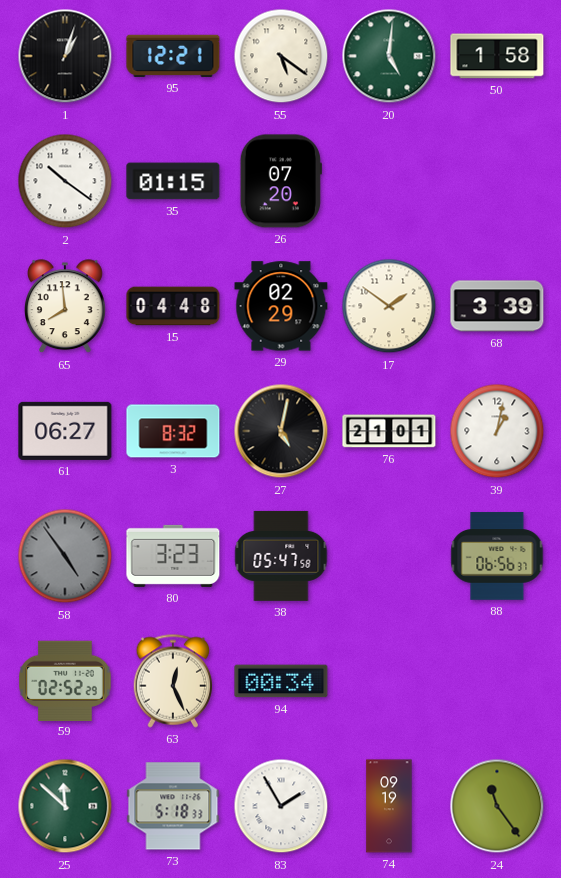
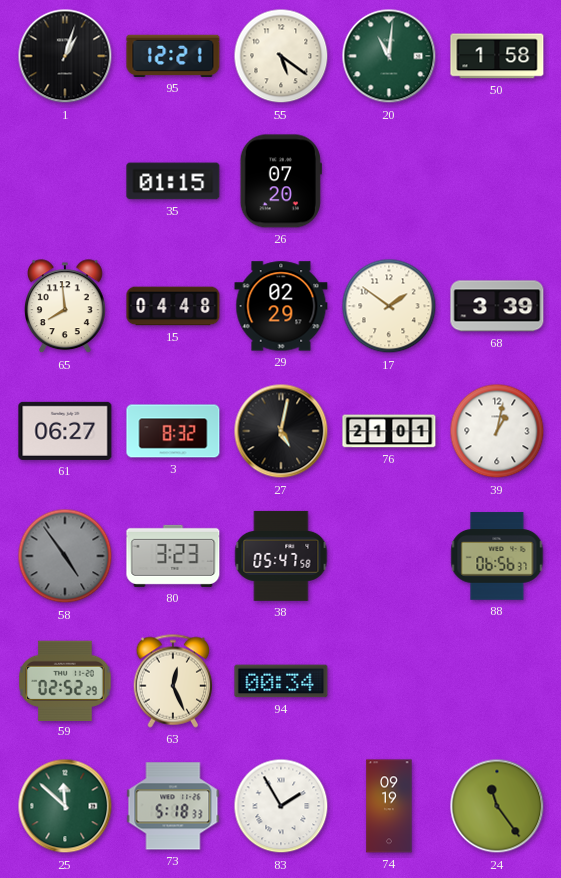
20: 5:01 -> 11:01 (389, 56)
2: 10:21 -> none (65, 181)
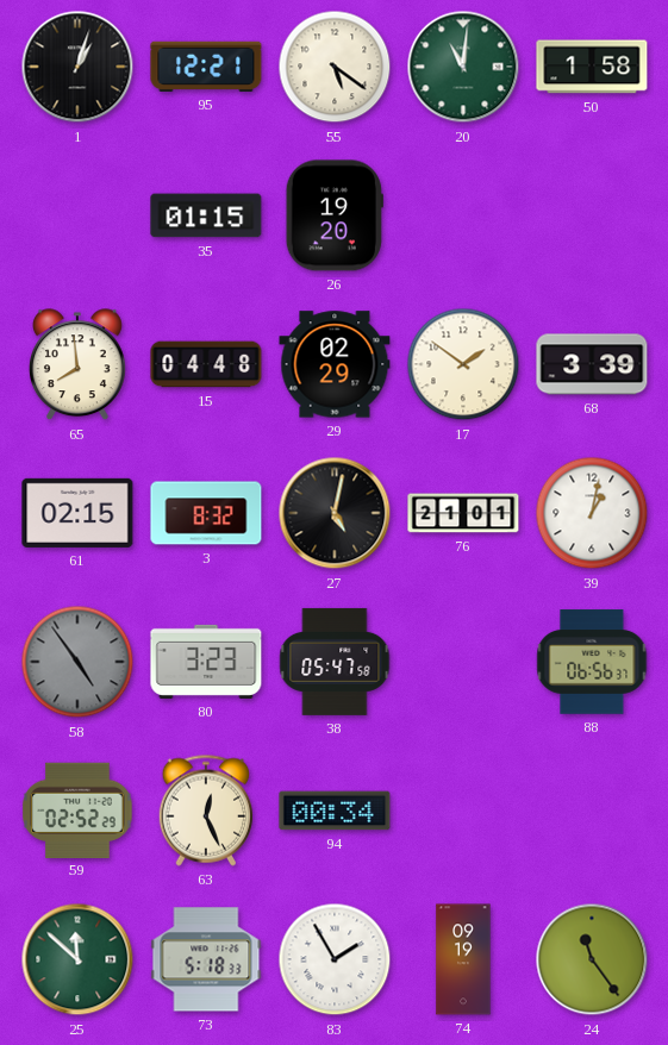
26: 07:20 -> 19:20 (335, 215)
61: 06:27 -> 02:15 (77, 513)
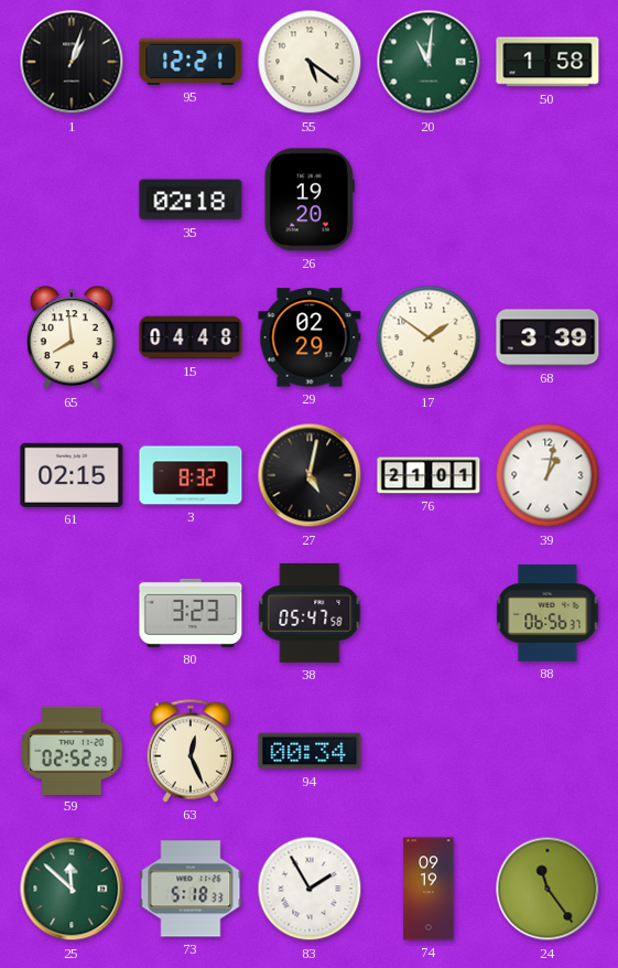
35: 01:15 -> 02:18 (191, 200)
58: 4:54 -> none (77, 662)
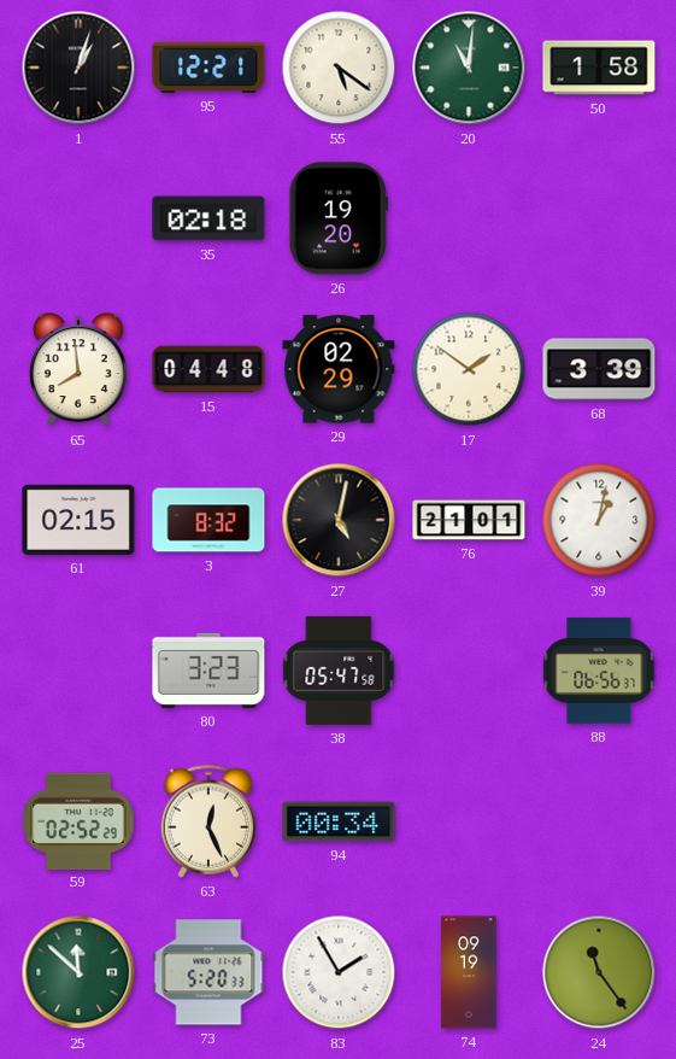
73: 5:18 -> 5:20 (208, 972)
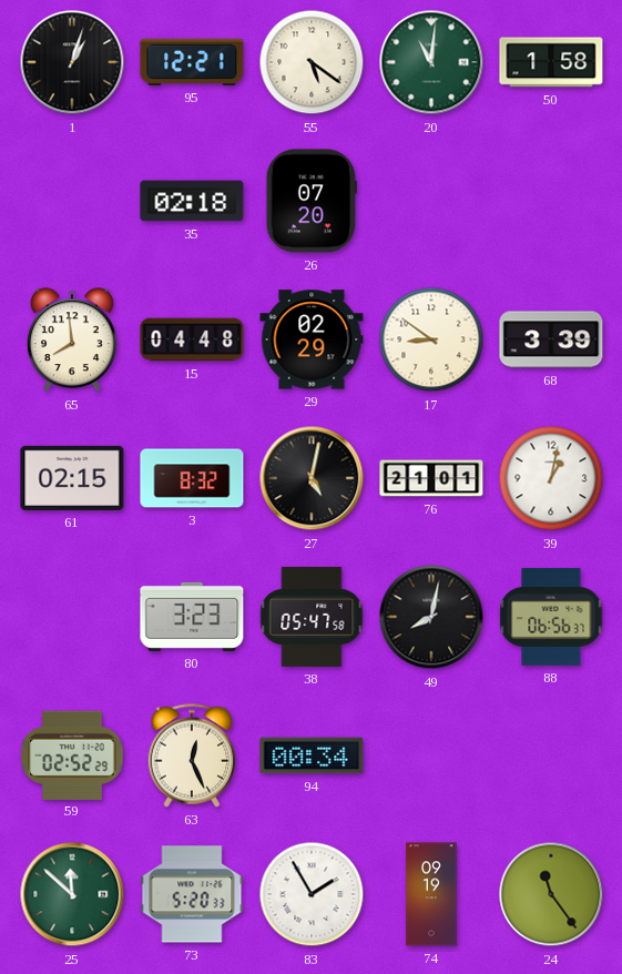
26: 19:20 -> 07:20 (312, 201)
17: 1:51 -> 8:51 (431, 339)
49: none -> 8:02 (431, 617)
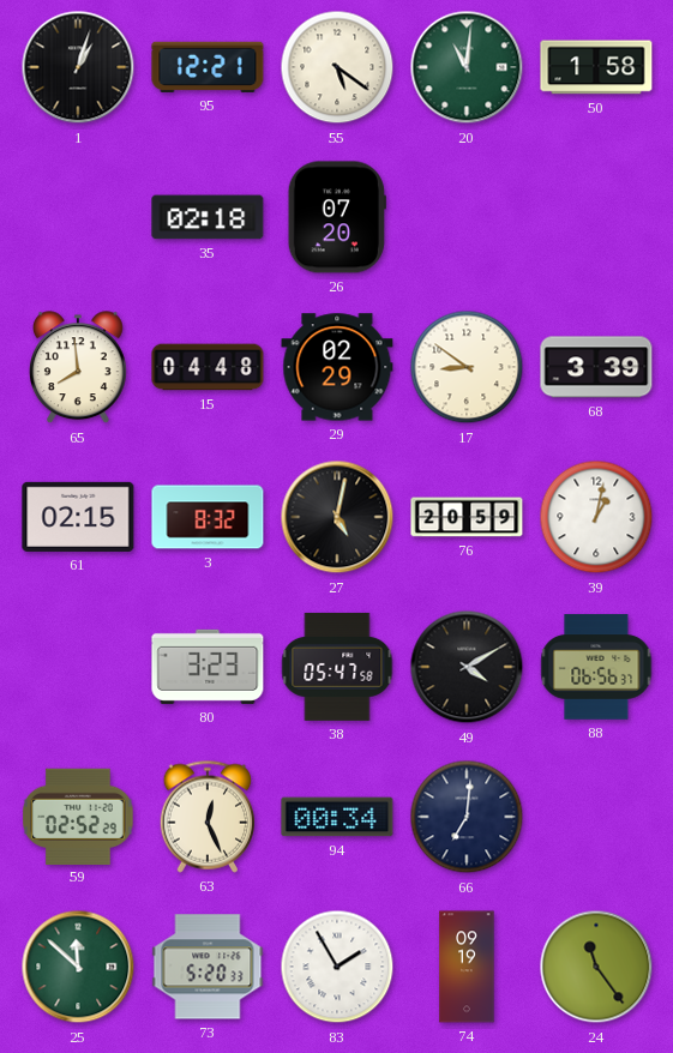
76: 21:01 -> 20:59 (467, 517)
49: 8:02 -> 4:10 (467, 667)
66: none -> 7:01 (467, 817)
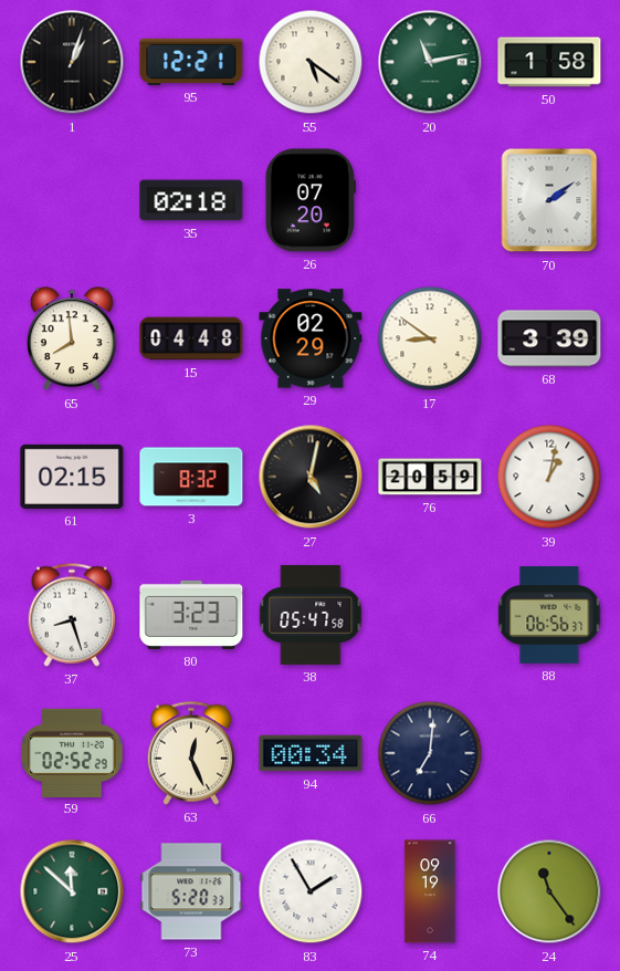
20: 11:01 -> 11:13 (430, 62)
70: none -> 2:09 (549, 200)
37: none -> 8:27 (72, 615)
49: 4:10 -> none (467, 667)
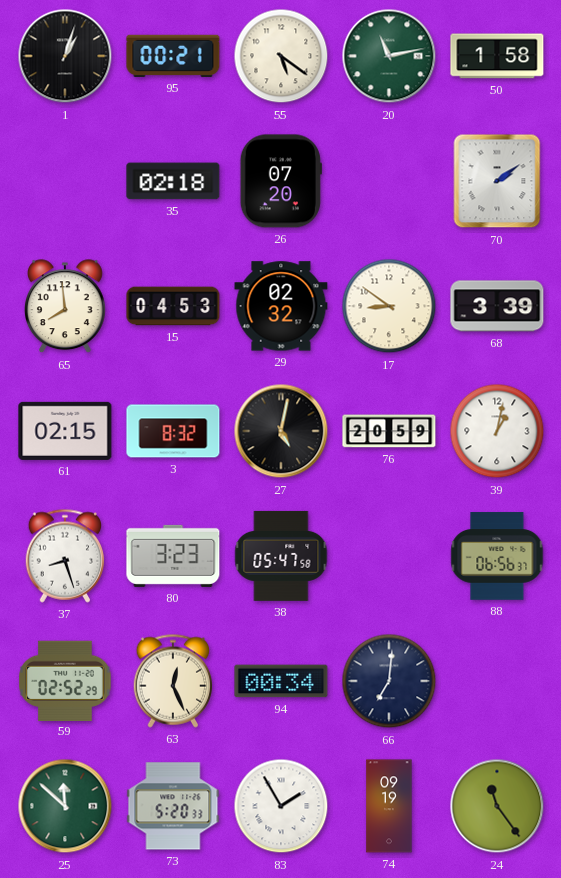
95: 12:21 -> 00:21 (173, 56)
15: 04:48 -> 04:53 (173, 306)
29: 02:29 -> 02:32 (281, 306)
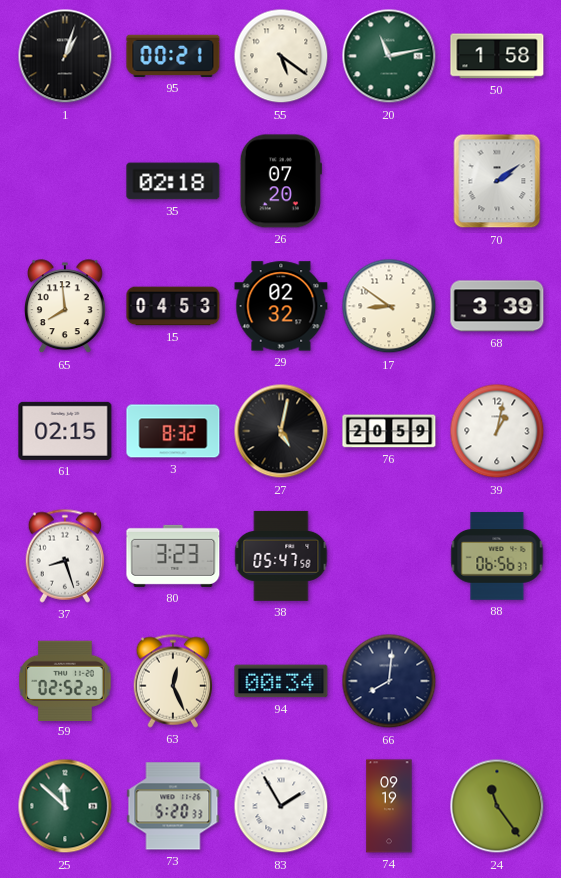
66: 7:01 -> 8:01 (389, 681)
